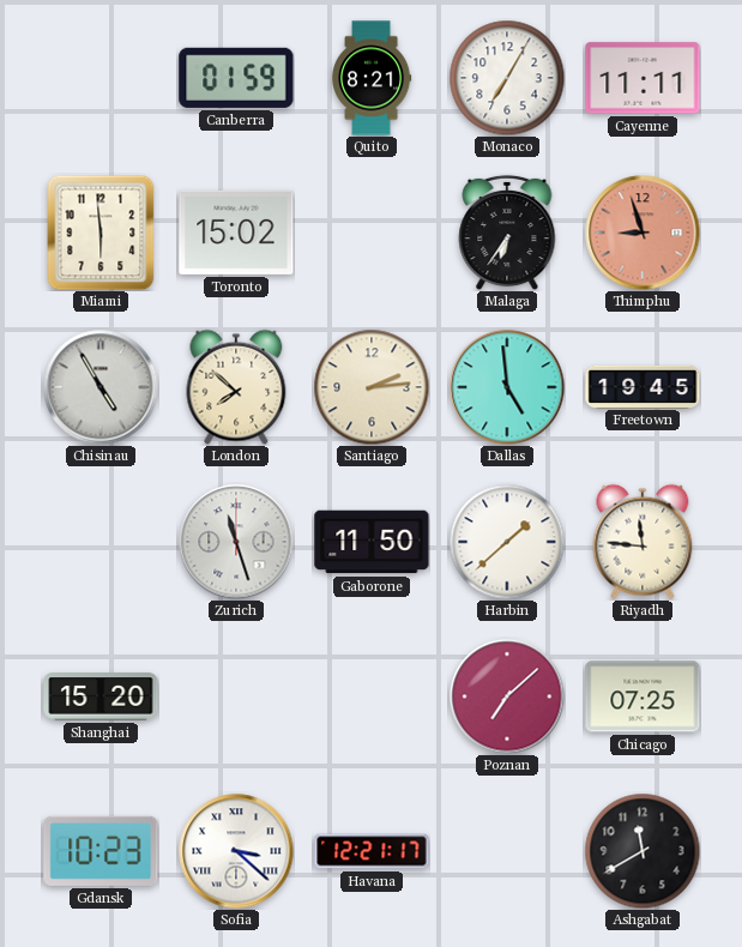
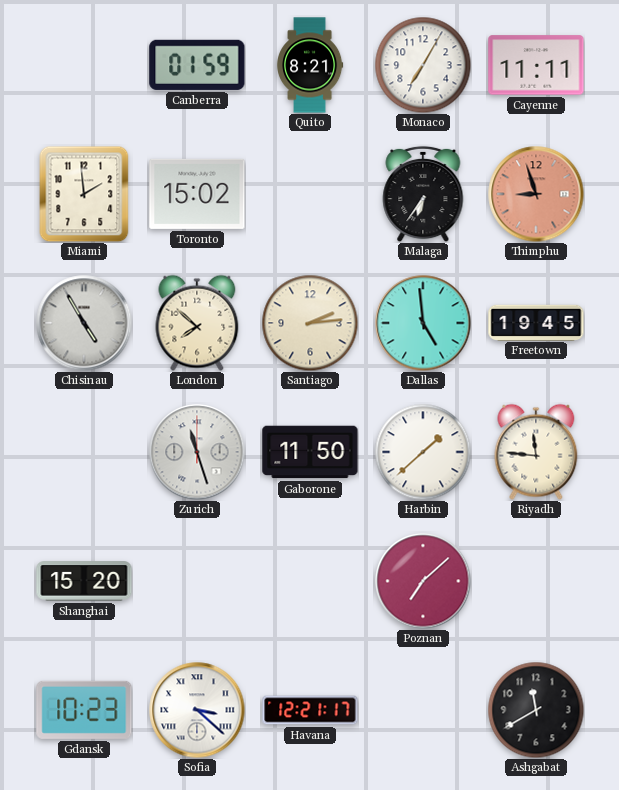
Miami: 5:59 -> 1:59 (84, 194)
Chicago: 07:25 -> none (643, 696)
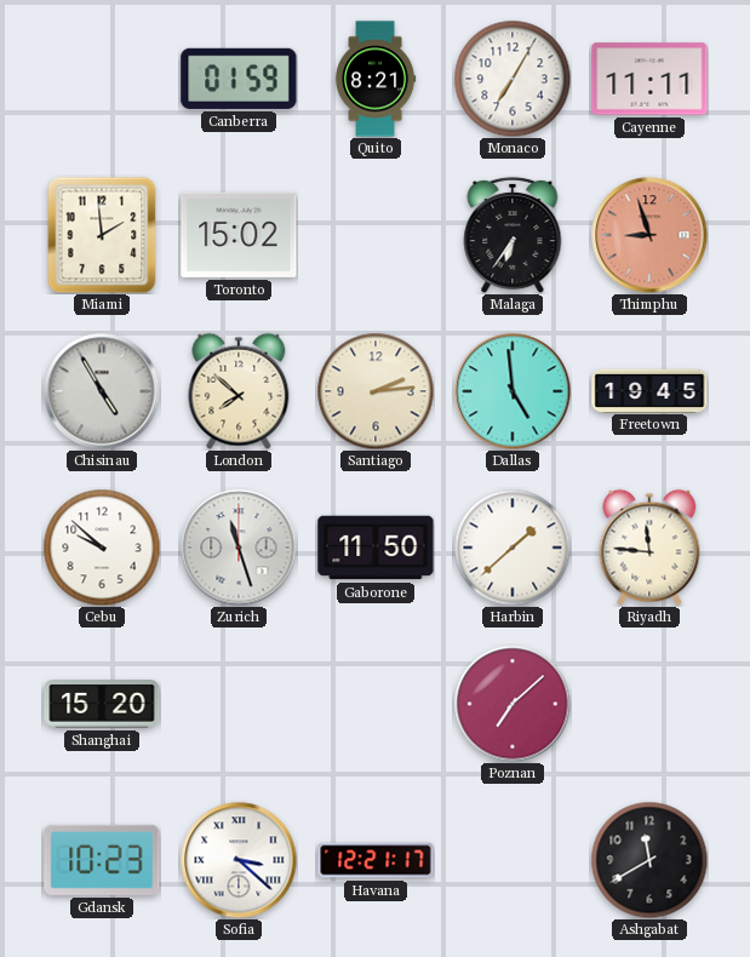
Cebu: none -> 9:52 (102, 548)
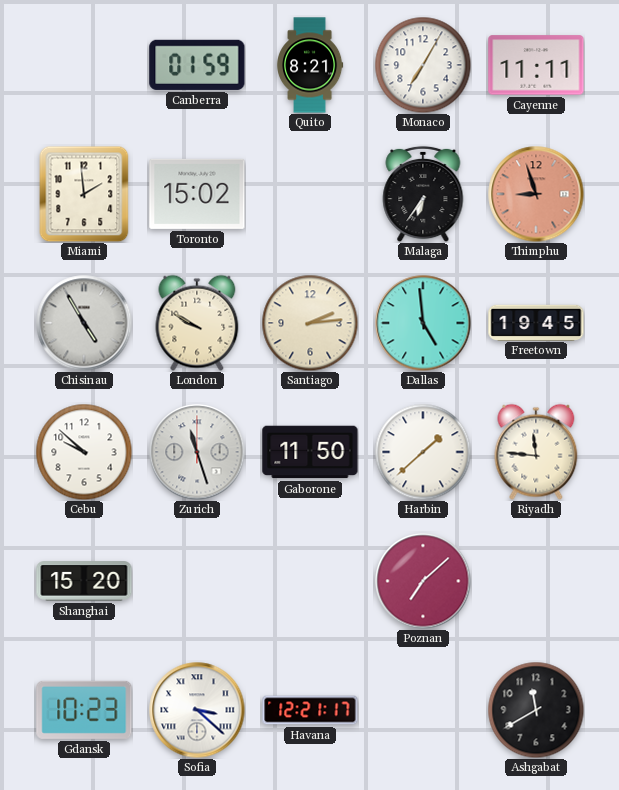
London: 7:52 -> 9:50 (197, 323)
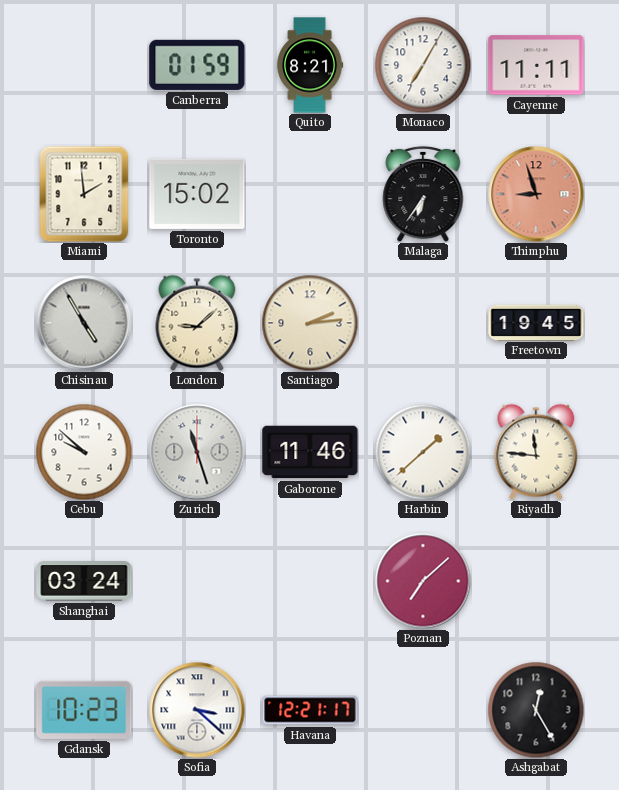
London: 9:50 -> 9:08 (197, 323)
Dallas: 4:59 -> none (423, 323)
Gaborone: 11:50 -> 11:46 (310, 452)
Shanghai: 15:20 -> 03:24 (84, 581)
Ashgabat: 11:40 -> 12:25 (536, 710)
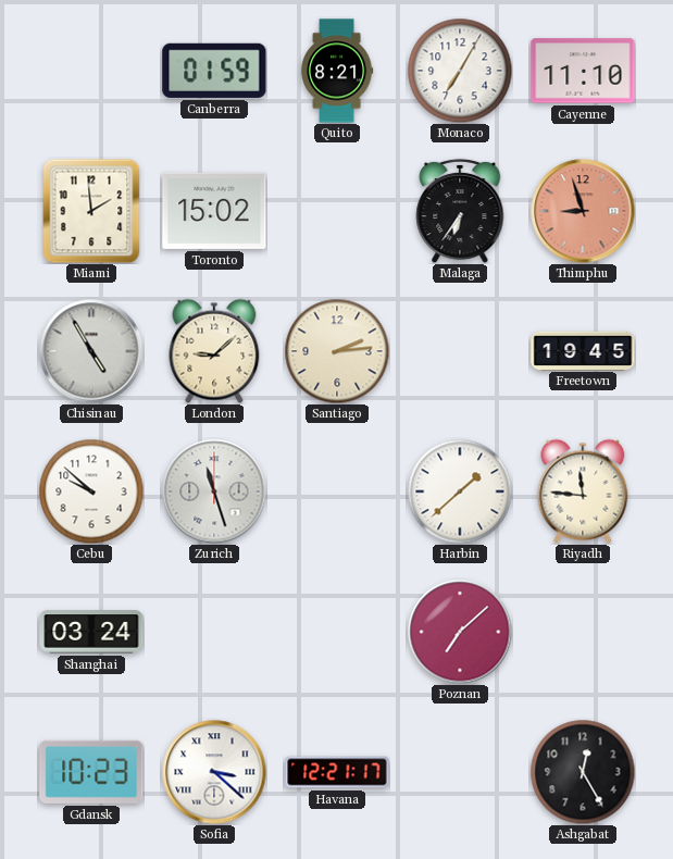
Cayenne: 11:11 -> 11:10 (583, 71)
Gaborone: 11:46 -> none (310, 452)
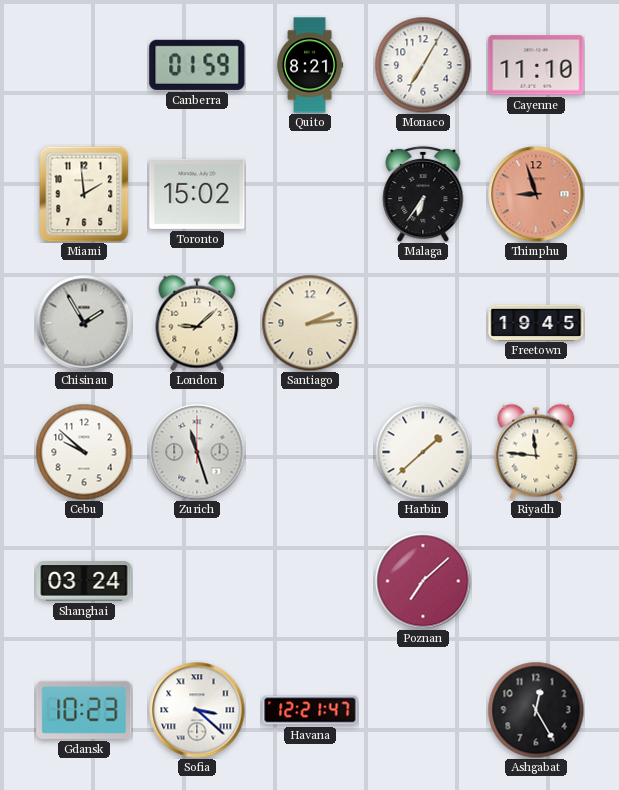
Chisinau: 4:55 -> 1:55 (84, 323)
Havana: 12:21:17 -> 12:21:47 (310, 710)
